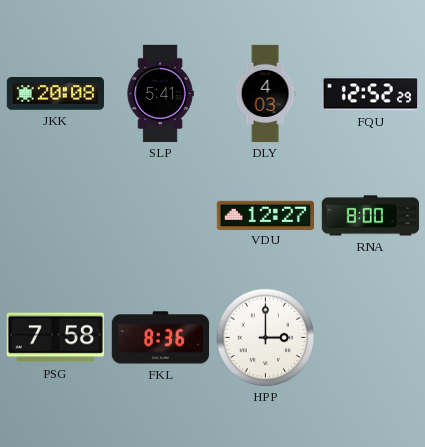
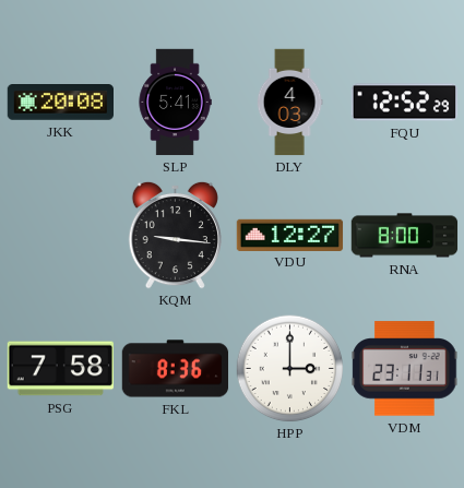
KQM: none -> 9:16 (175, 235)
VDM: none -> 23:11 (405, 369)
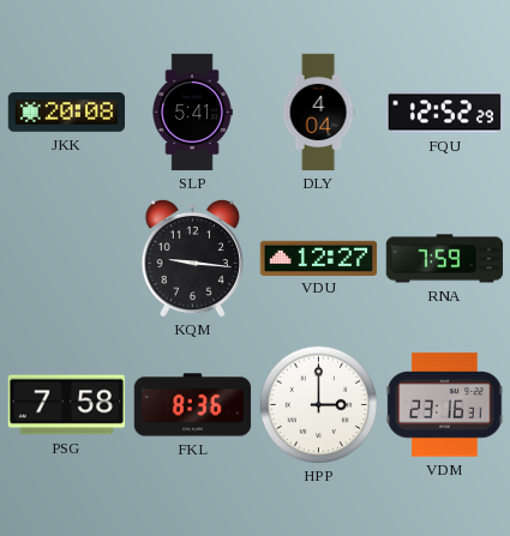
DLY: 4:03 -> 4:04 (318, 113)
RNA: 8:00 -> 7:59 (445, 259)
VDM: 23:11 -> 23:16 (445, 405)
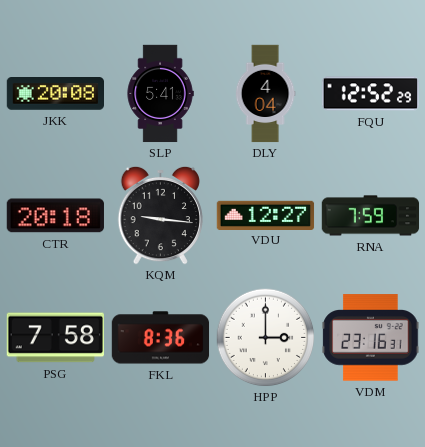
CTR: none -> 20:18 (55, 216)
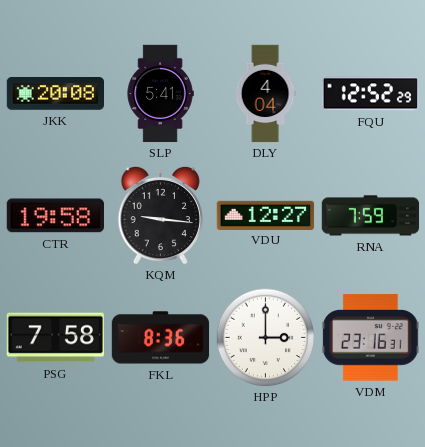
CTR: 20:18 -> 19:58 (55, 216)
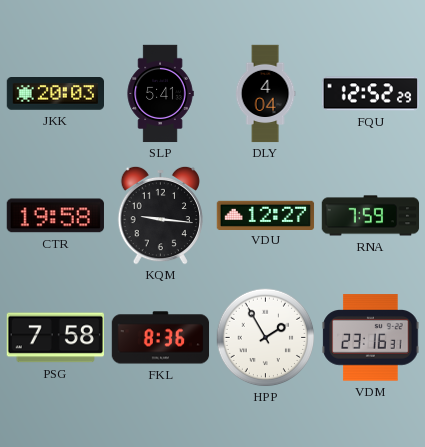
JKK: 20:08 -> 20:03 (55, 94)
HPP: 3:00 -> 1:55 (266, 338)
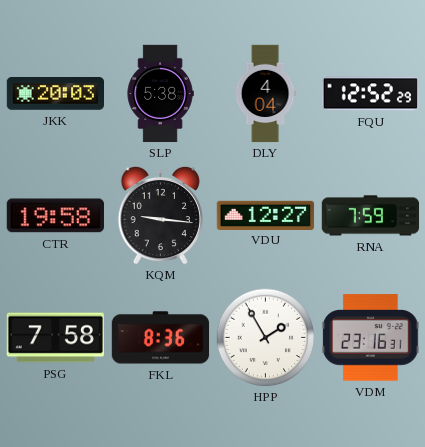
SLP: 5:41 -> 5:38 (160, 94)
